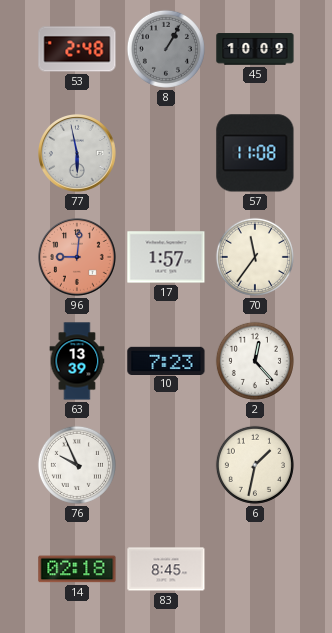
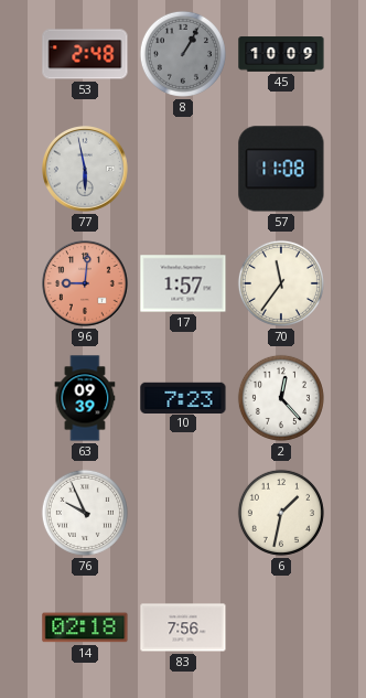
63: 13:39 -> 09:39 (85, 398)
83: 8:45 -> 7:56 (183, 627)
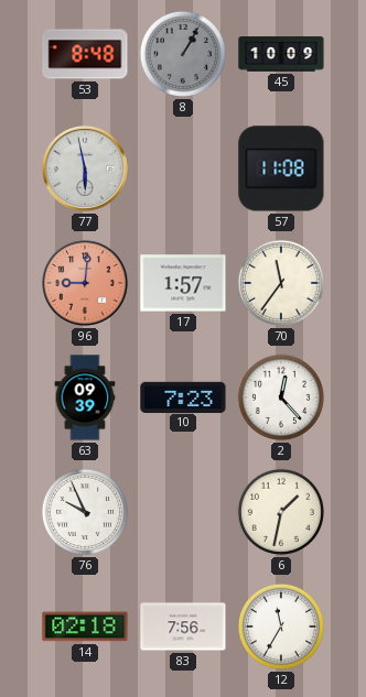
53: 2:48 -> 8:48 (85, 54)
12: none -> 11:35 (281, 627)
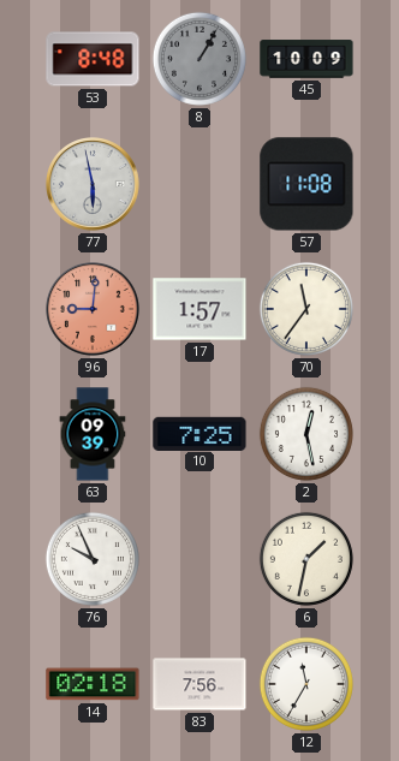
10: 7:23 -> 7:25 (199, 433)
2: 12:23 -> 12:28 (306, 434)
